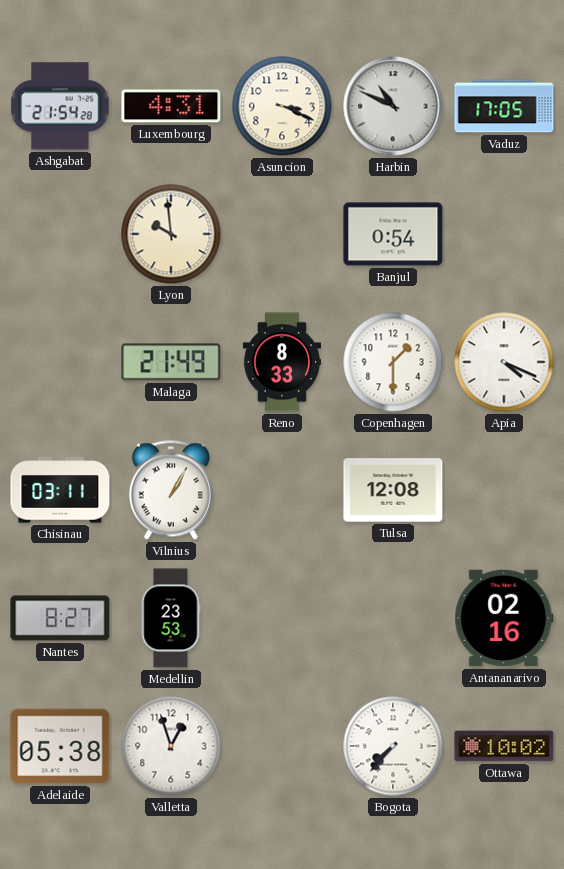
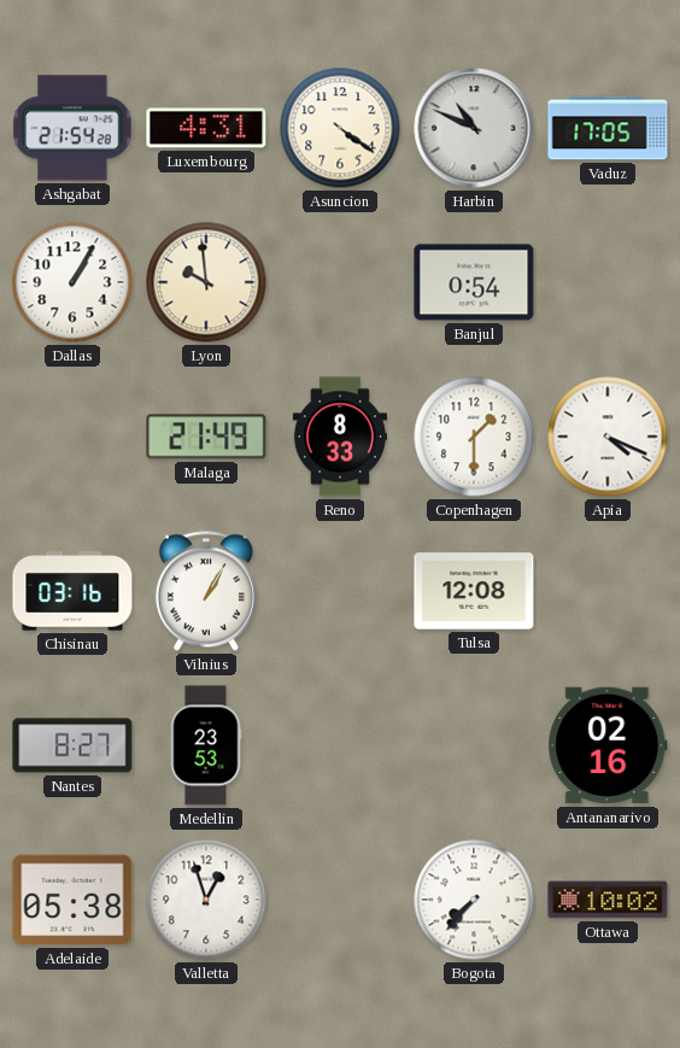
Asuncion: 3:19 -> 4:21 (340, 128)
Dallas: none -> 1:05 (72, 282)
Chisinau: 03:11 -> 03:16 (72, 591)
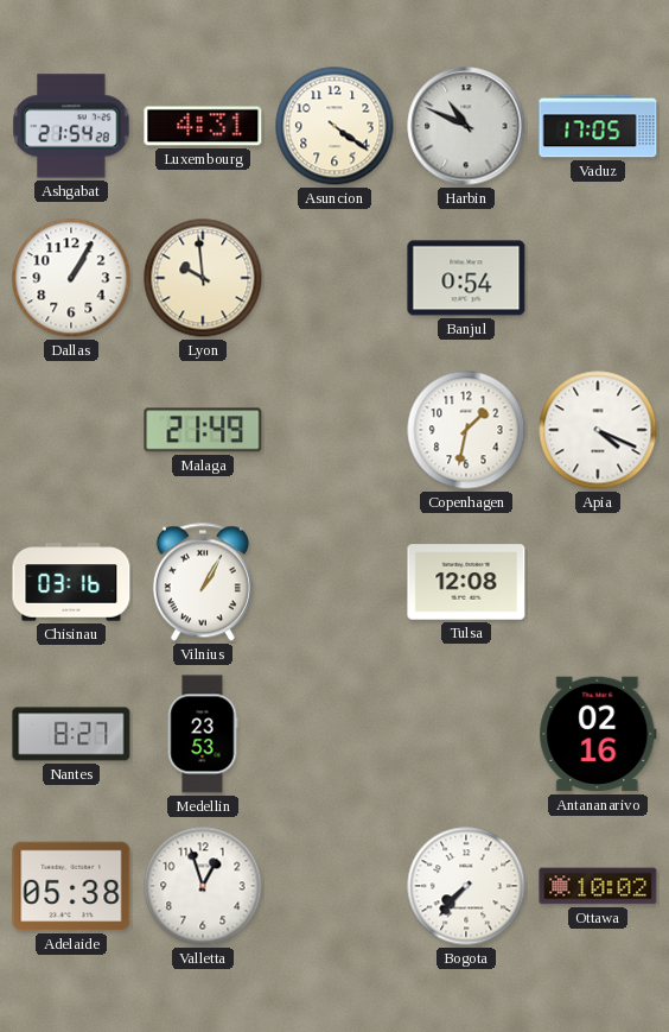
Reno: 8:33 -> none (340, 437)
Copenhagen: 1:30 -> 1:32 (466, 430)
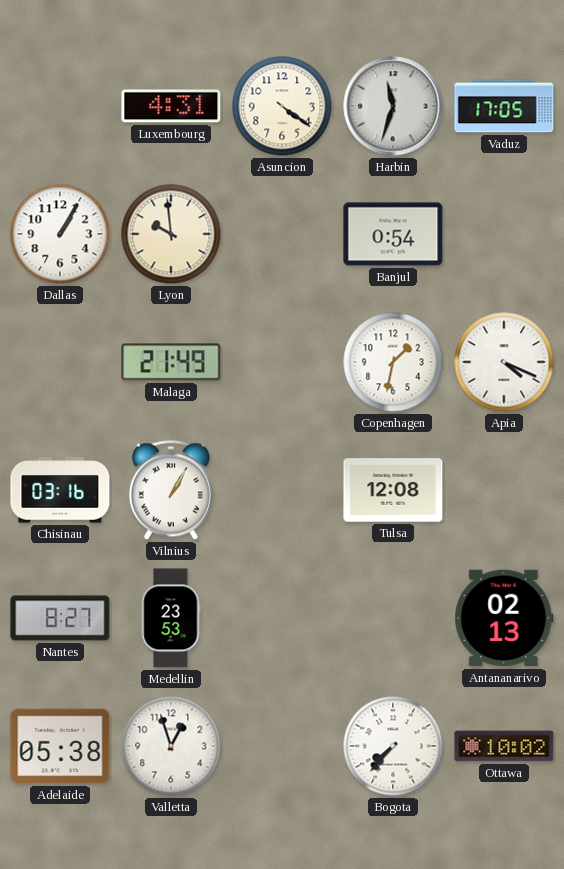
Ashgabat: 21:54 -> none (71, 126)
Harbin: 10:49 -> 11:33 (393, 106)
Antananarivo: 02:16 -> 02:13 (504, 618)
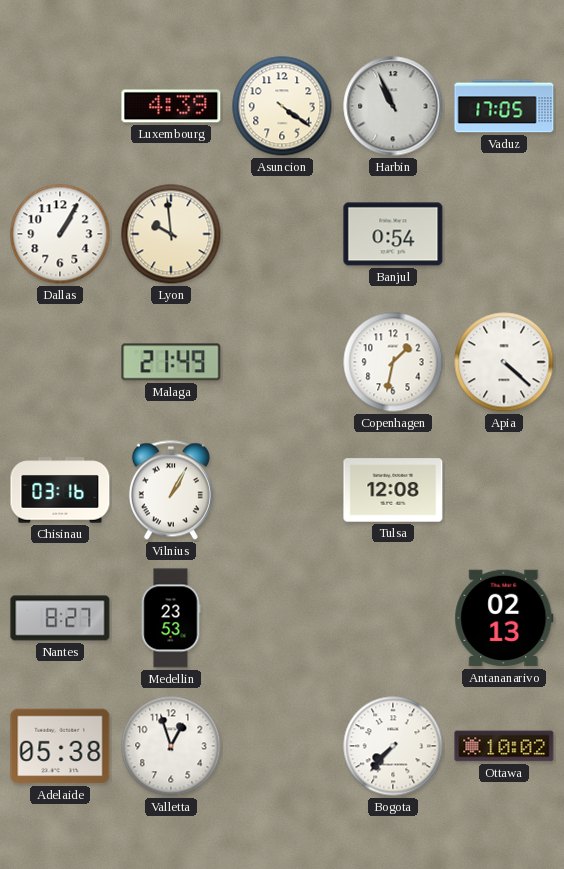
Luxembourg: 4:31 -> 4:39 (171, 106)
Harbin: 11:33 -> 10:56 (393, 106)
Apia: 4:19 -> 4:22 (504, 362)
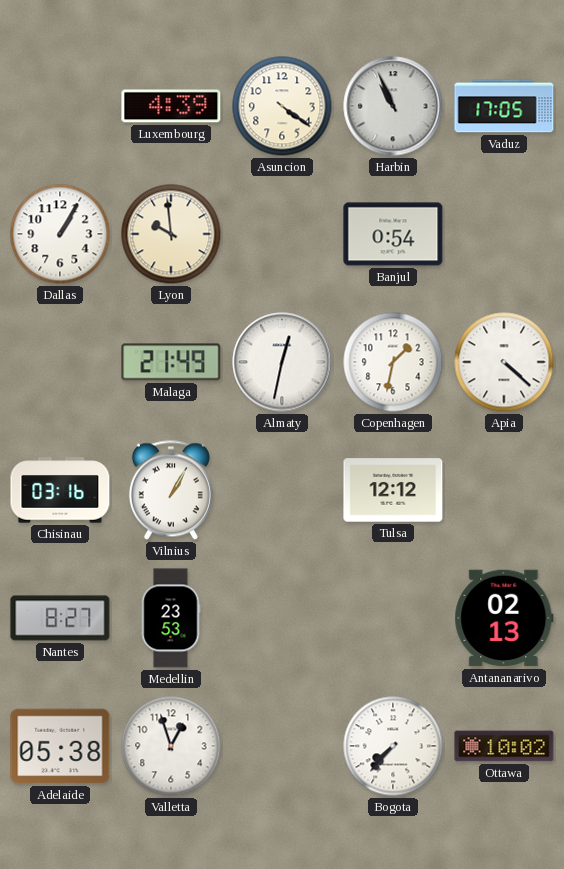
Almaty: none -> 12:32 (282, 362)
Tulsa: 12:08 -> 12:12 (393, 490)
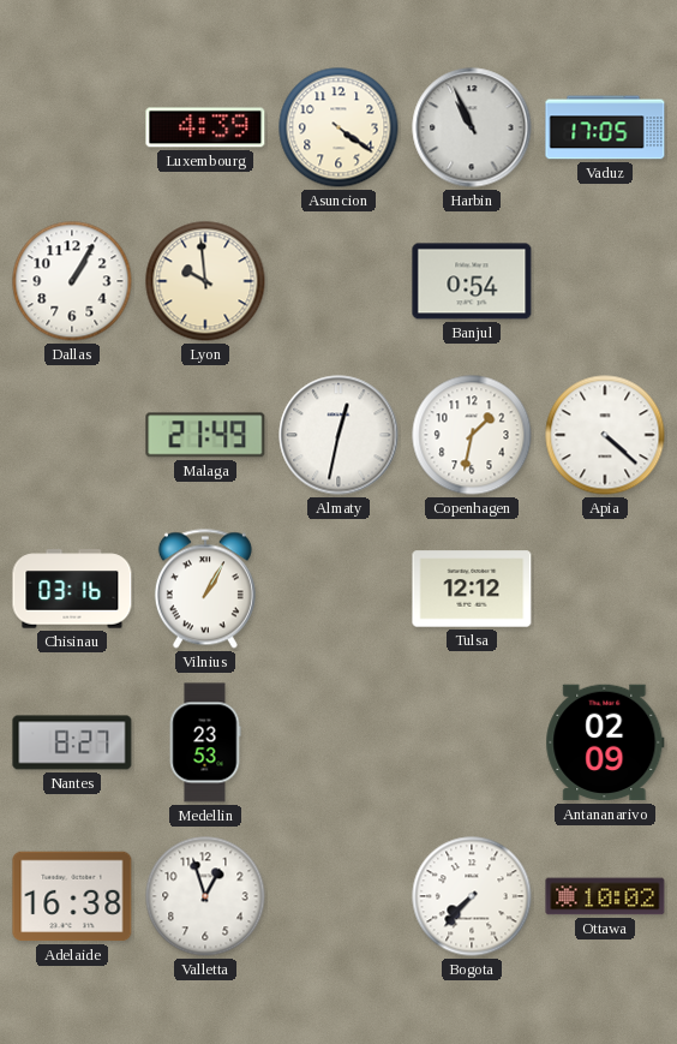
Antananarivo: 02:13 -> 02:09 (605, 742)
Adelaide: 05:38 -> 16:38 (72, 896)
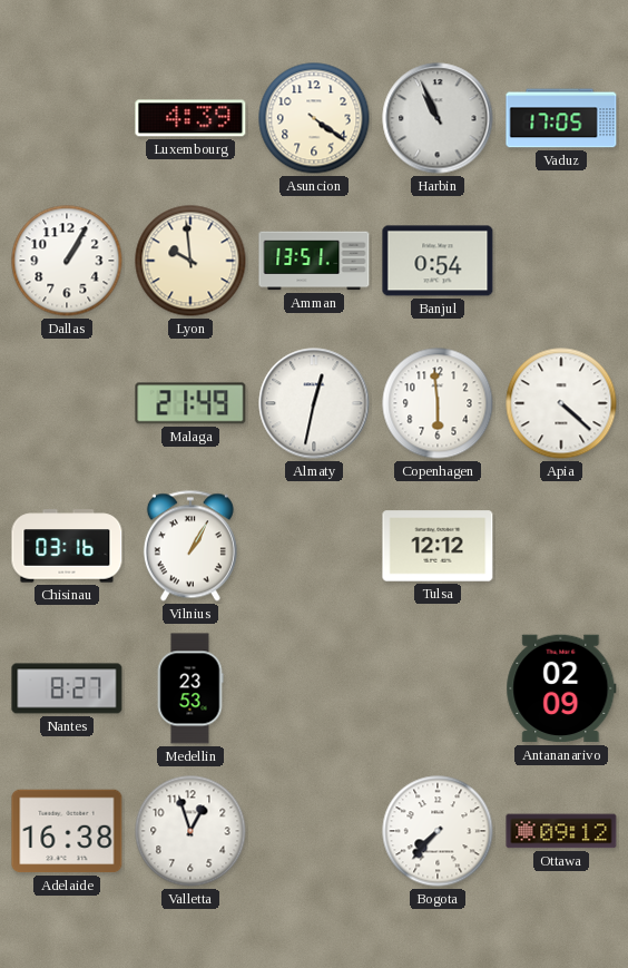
Amman: none -> 13:51 (314, 261)
Copenhagen: 1:32 -> 5:59 (438, 403)
Ottawa: 10:02 -> 09:12 (561, 831)
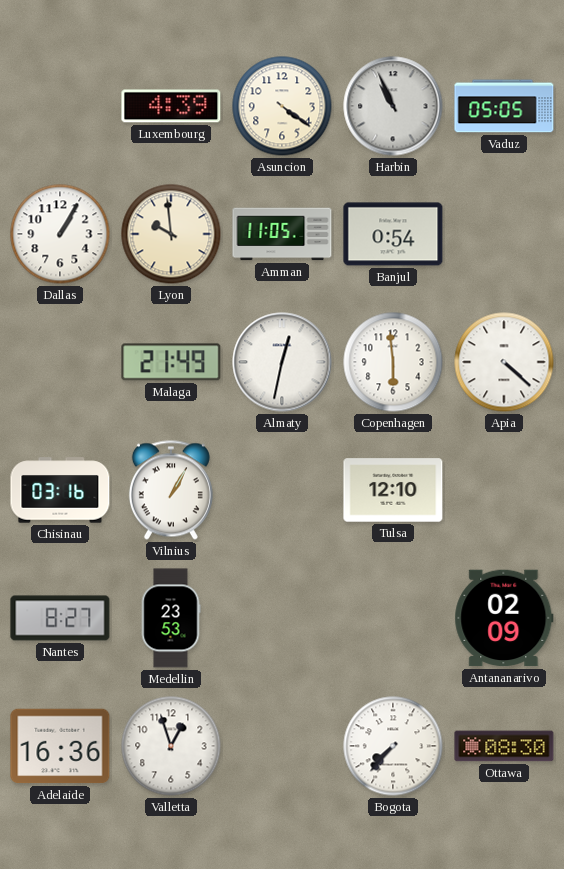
Vaduz: 17:05 -> 05:05 (504, 106)
Amman: 13:51 -> 11:05 (282, 234)
Tulsa: 12:12 -> 12:10 (393, 490)
Adelaide: 16:38 -> 16:36 (60, 746)
Ottawa: 09:12 -> 08:30 (504, 746)
